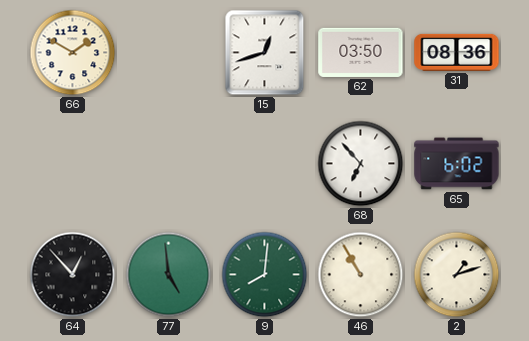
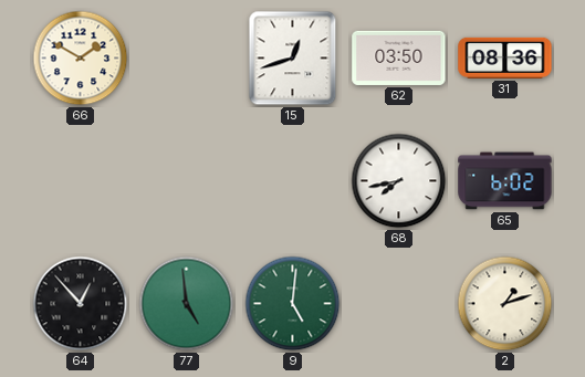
68: 6:53 -> 7:43 (399, 181)
9: 8:01 -> 5:01 (293, 304)
46: 10:55 -> none (361, 275)
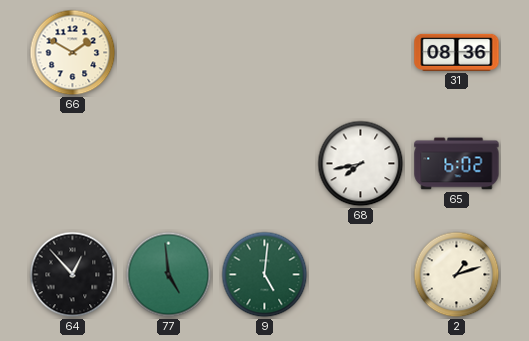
15: 12:42 -> none (293, 59)
62: 03:50 -> none (399, 57)
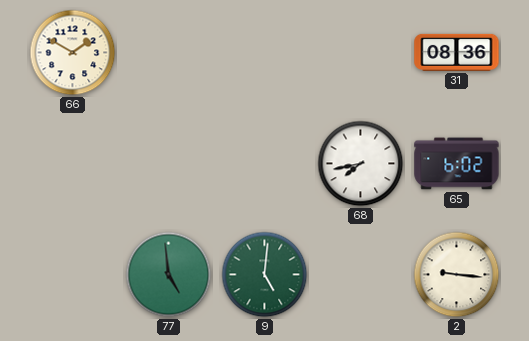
64: 12:53 -> none (73, 275)
2: 1:12 -> 9:16 (457, 275)
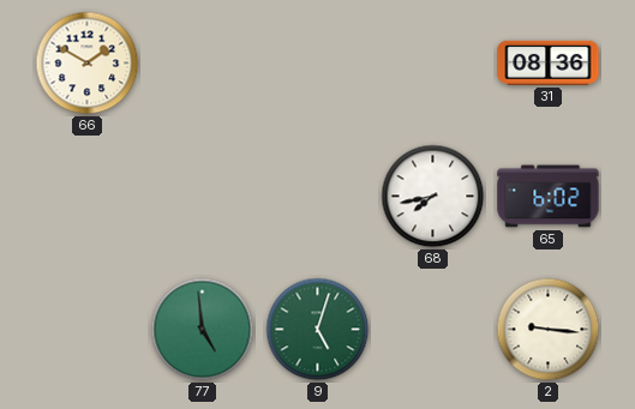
9: 5:01 -> 5:03 (318, 330)
